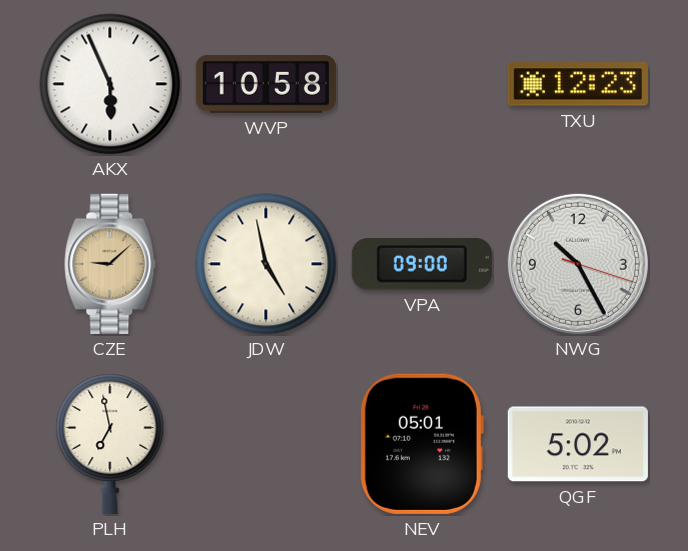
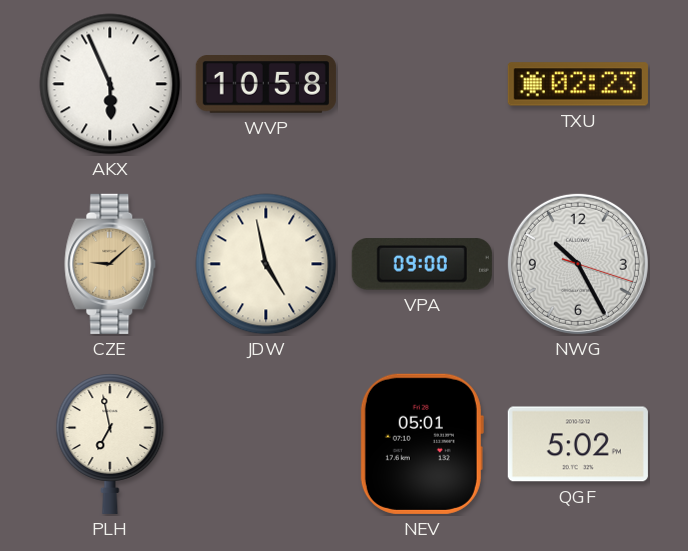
TXU: 12:23 -> 02:23 (578, 84)
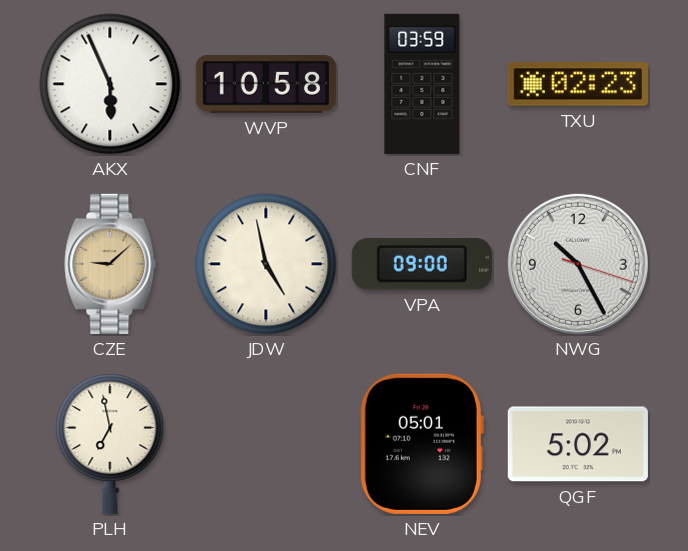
CNF: none -> 03:59 (422, 84)
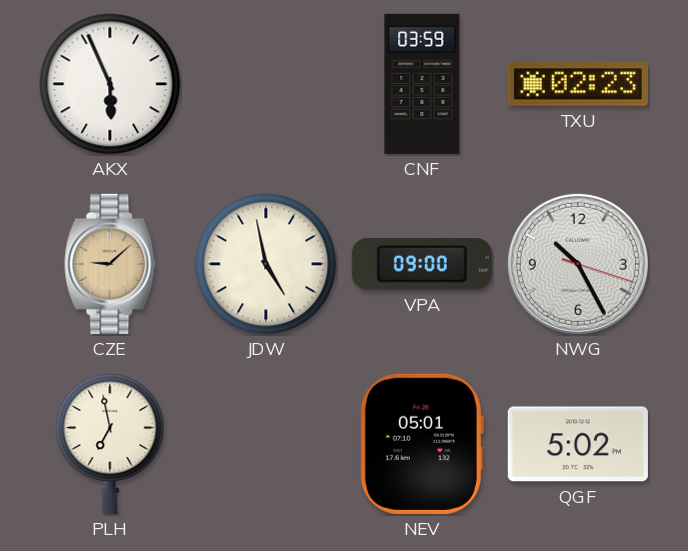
WVP: 10:58 -> none (266, 85)
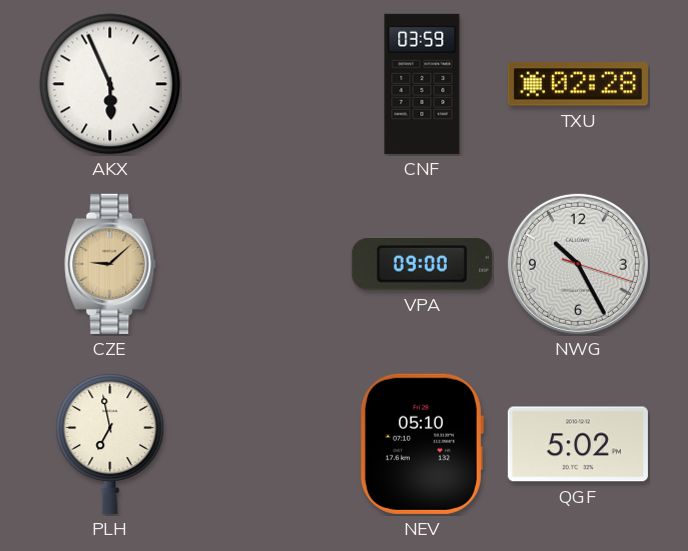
TXU: 02:23 -> 02:28 (578, 84)
JDW: 4:58 -> none (266, 264)
NEV: 05:01 -> 05:10 (422, 444)
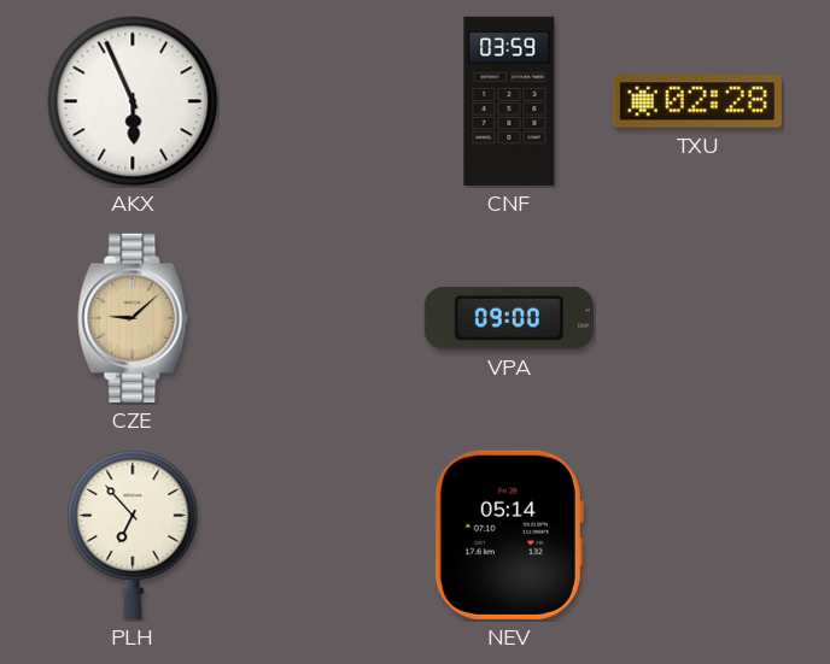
NWG: 10:25 -> none (578, 264)
PLH: 6:58 -> 6:53 (133, 535)
NEV: 05:10 -> 05:14 (509, 535)
QGF: 5:02 -> none (578, 444)
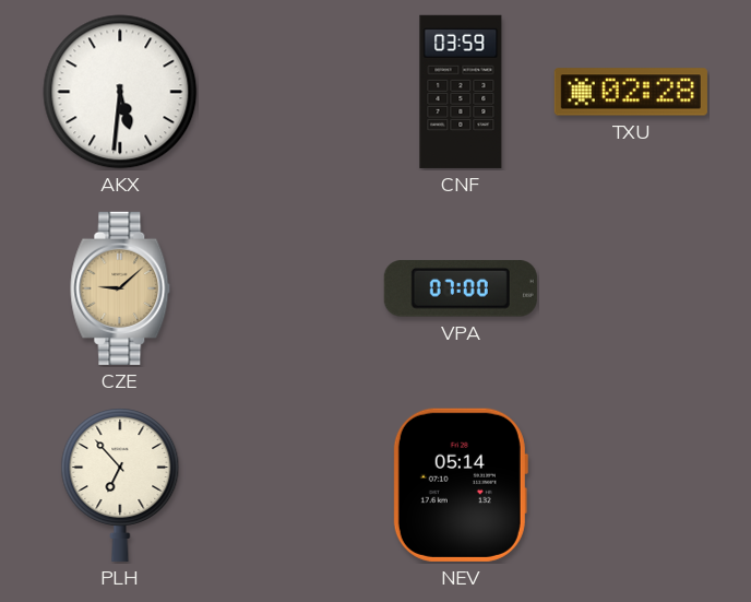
AKX: 5:56 -> 5:31 (120, 92)
VPA: 09:00 -> 07:00 (461, 288)
